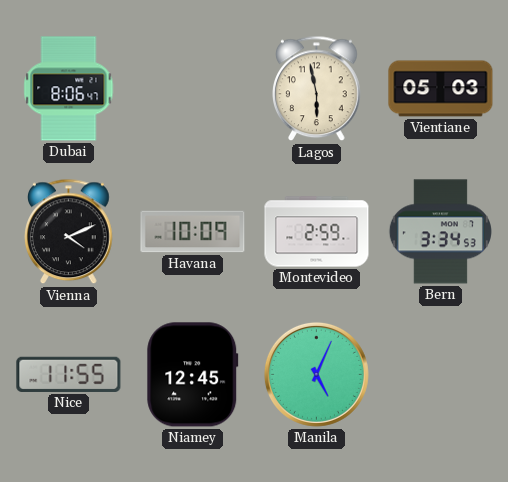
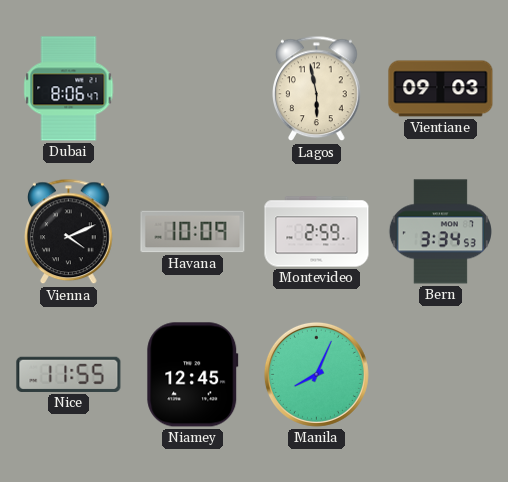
Vientiane: 05:03 -> 09:03 (441, 89)
Manila: 5:04 -> 8:04 (316, 374)
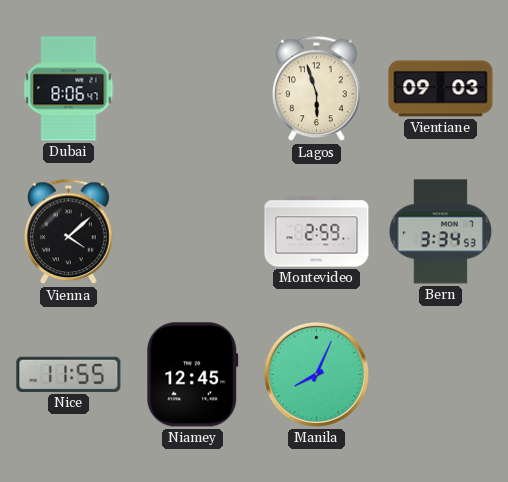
Lagos: 5:58 -> 5:57 (317, 89)
Vienna: 4:11 -> 4:08 (69, 232)
Havana: 10:09 -> none (193, 232)
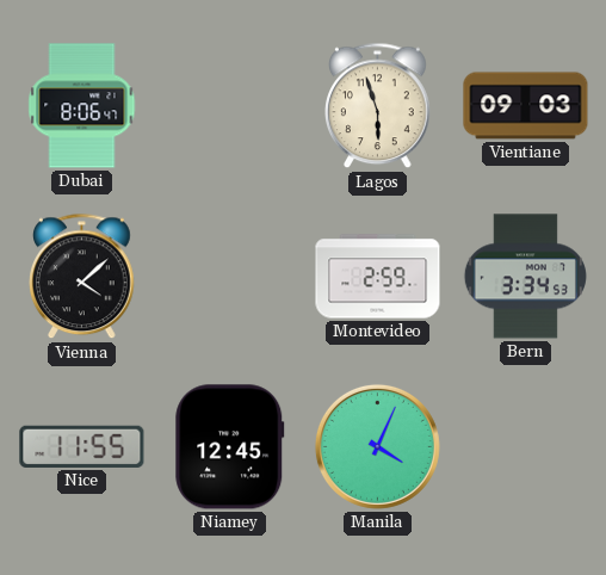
Manila: 8:04 -> 4:04 (377, 446)
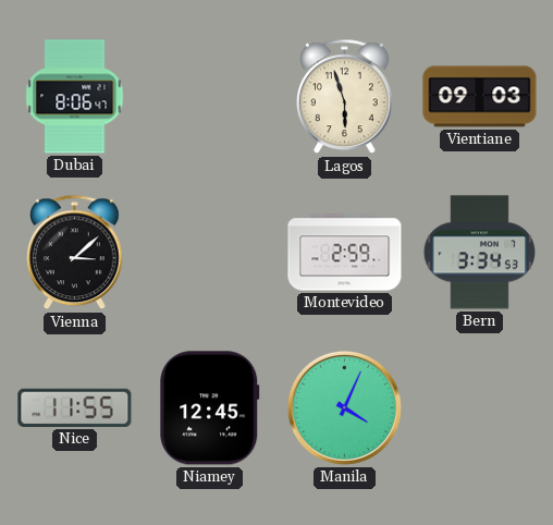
Vienna: 4:08 -> 3:08 (75, 253)
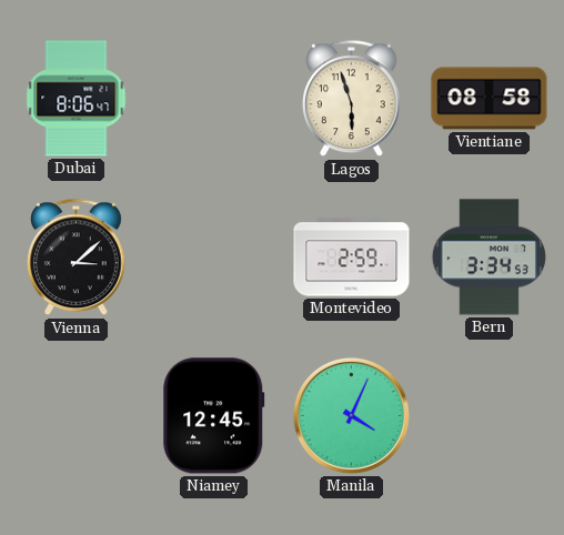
Vientiane: 09:03 -> 08:58 (490, 99)
Nice: 11:55 -> none (75, 407)
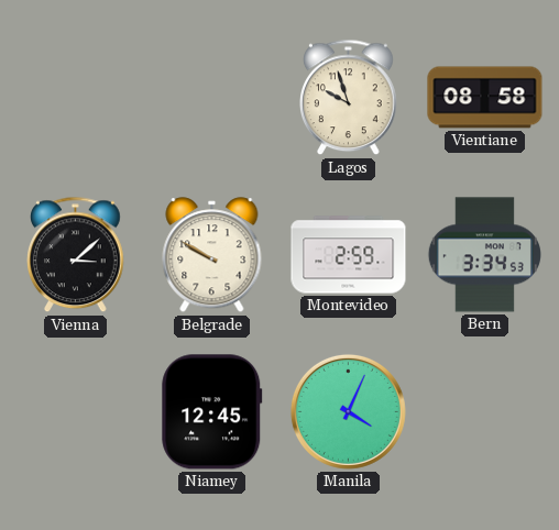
Dubai: 8:06 -> none (77, 99)
Lagos: 5:57 -> 9:57 (349, 98)
Belgrade: none -> 9:50 (212, 255)
